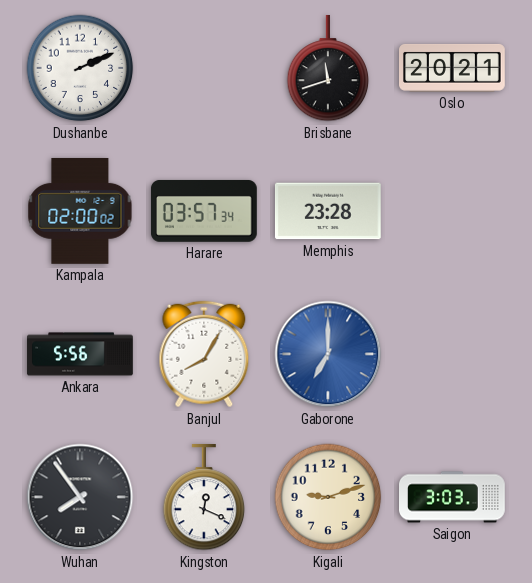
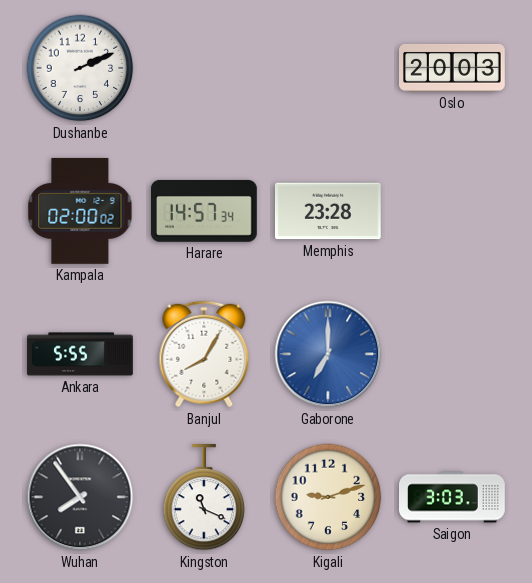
Brisbane: 11:42 -> none (328, 68)
Oslo: 20:21 -> 20:03 (453, 68)
Harare: 03:57 -> 14:57 (204, 211)
Ankara: 5:56 -> 5:55 (80, 354)
Kingston: 12:19 -> 11:19 (204, 497)
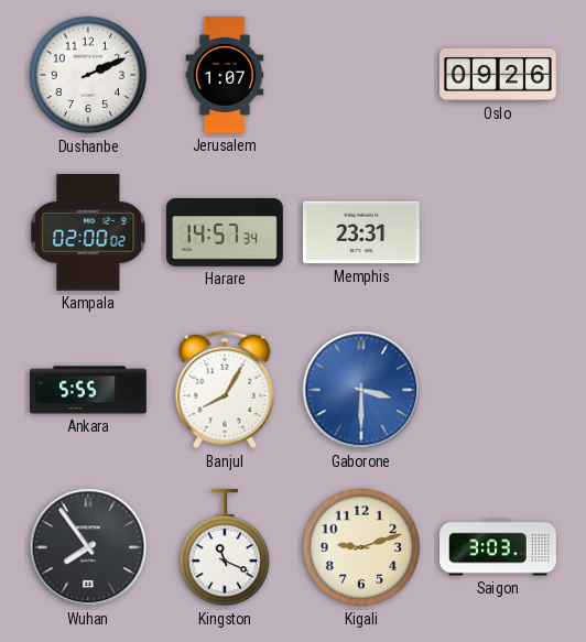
Jerusalem: none -> 1:07 (225, 75)
Oslo: 20:03 -> 09:26 (499, 75)
Memphis: 23:28 -> 23:31 (361, 232)
Gaborone: 7:00 -> 3:30 (361, 390)
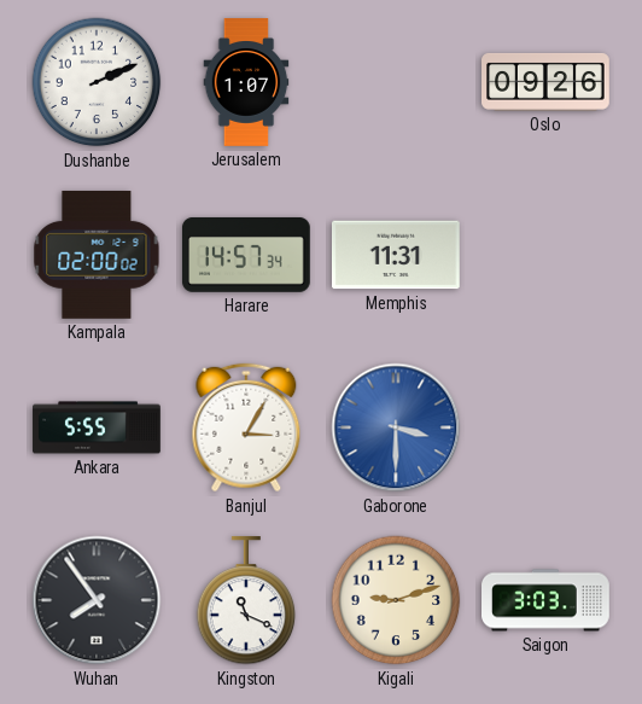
Memphis: 23:31 -> 11:31 (396, 255)
Banjul: 8:05 -> 3:05 (246, 427)
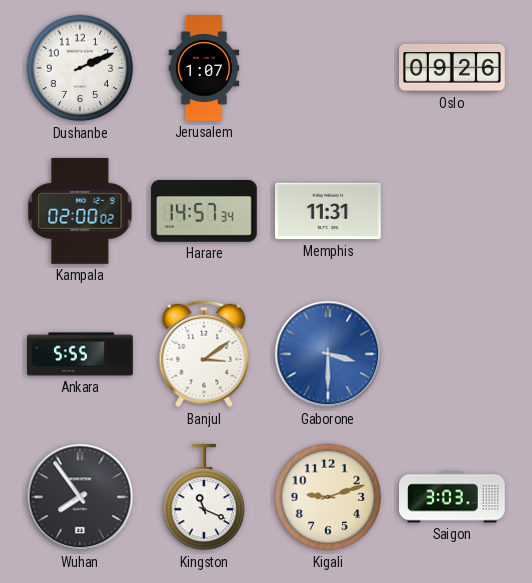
Banjul: 3:05 -> 3:09 (204, 354)
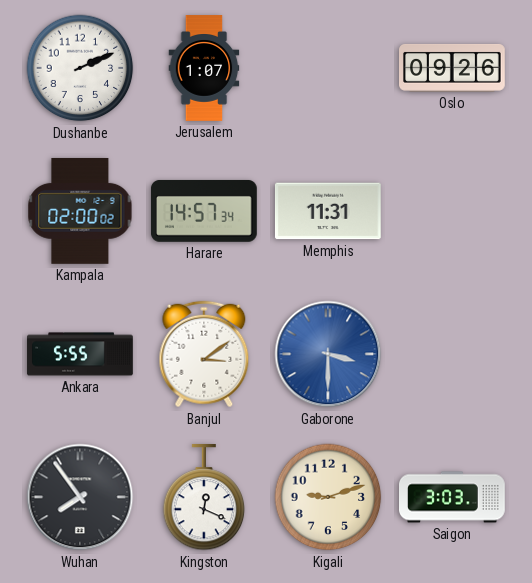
Kingston: 11:19 -> 12:19 (204, 497)
